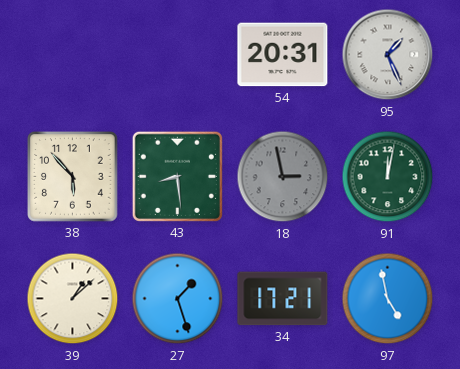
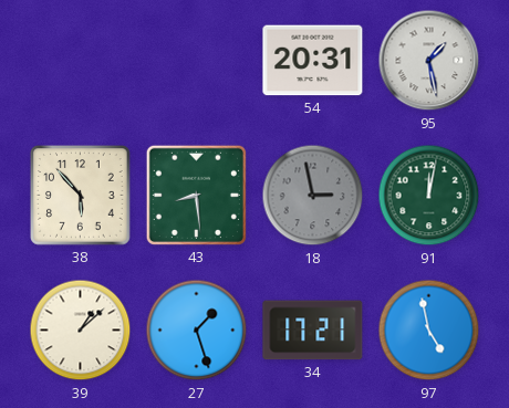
95: 1:26 -> 1:28 (429, 61)
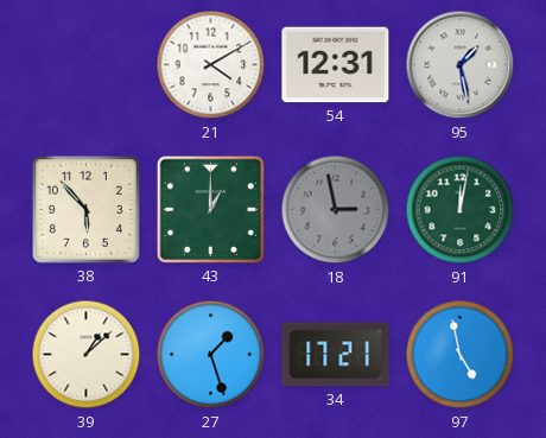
21: none -> 4:10 (211, 65)
54: 20:31 -> 12:31 (336, 65)
43: 8:29 -> 1:00 (210, 209)
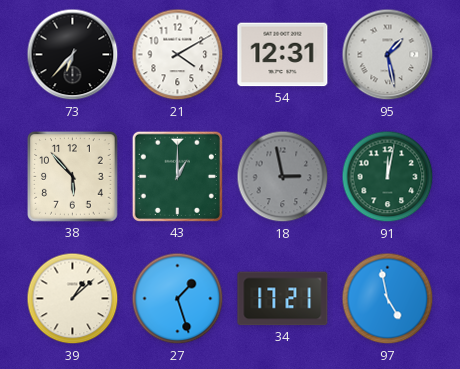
73: none -> 6:37 (73, 55)
